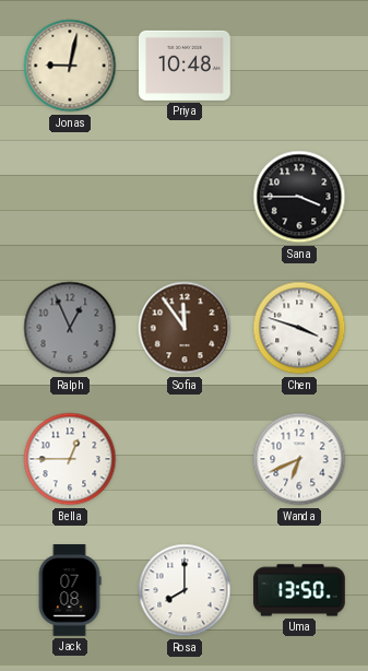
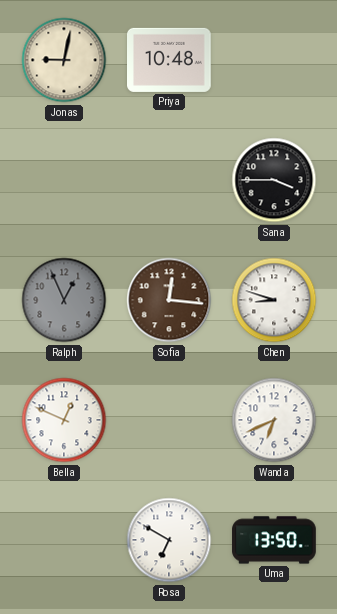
Sofia: 11:54 -> 12:16 (169, 300)
Chen: 3:48 -> 8:48 (274, 300)
Bella: 12:45 -> 12:49 (64, 420)
Jack: 07:08 -> none (70, 590)
Rosa: 8:00 -> 6:50 (169, 540)
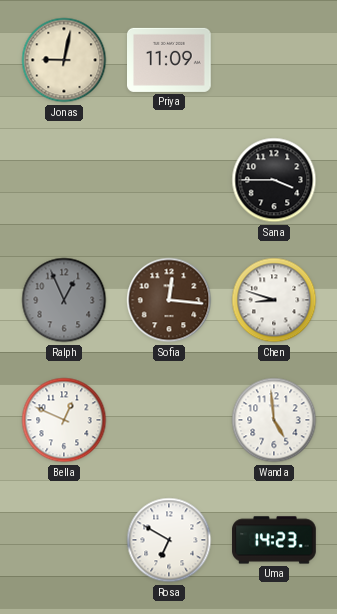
Priya: 10:48 -> 11:09 (170, 60)
Wanda: 6:41 -> 4:59 (274, 420)
Uma: 13:50 -> 14:23 (274, 540)
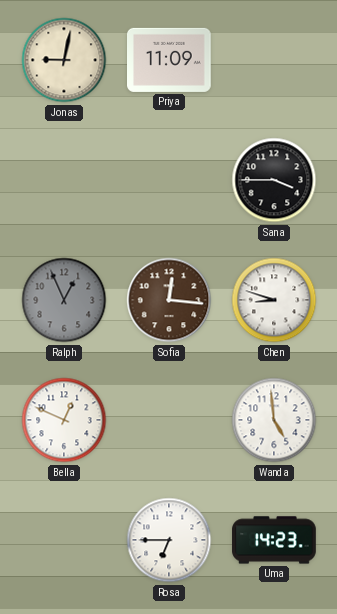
Rosa: 6:50 -> 6:45 (169, 540)
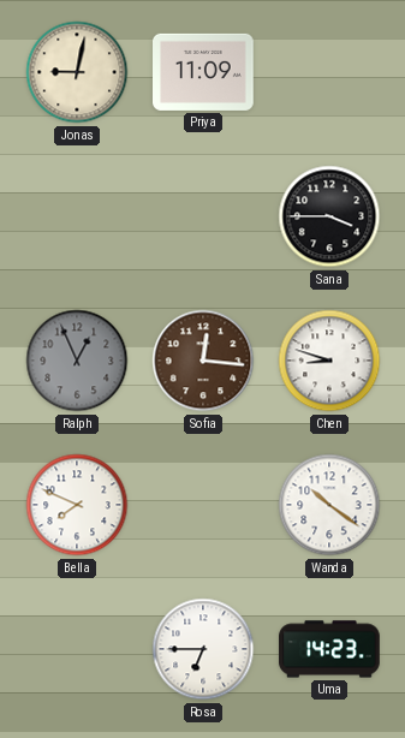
Bella: 12:49 -> 7:49 (77, 505)
Wanda: 4:59 -> 10:21 (329, 505)
